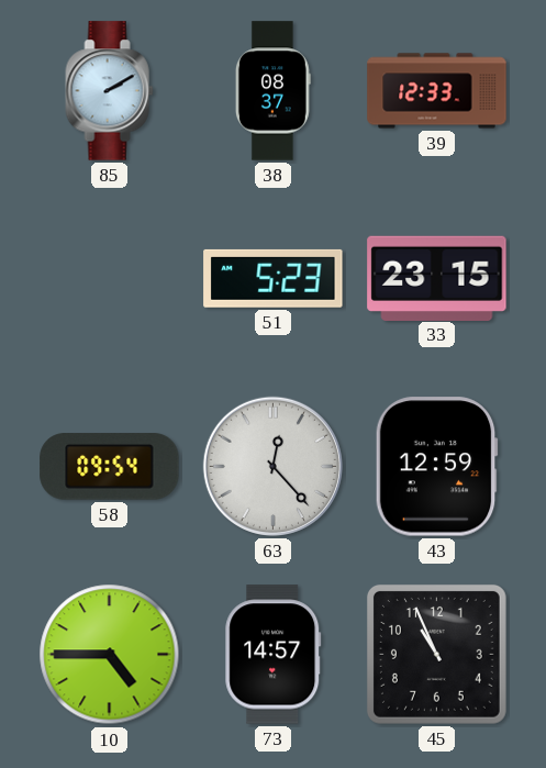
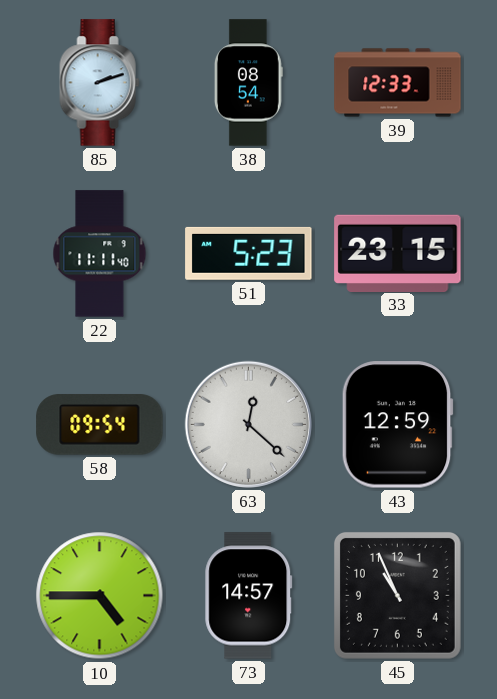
85: 2:10 -> 2:12 (100, 83)
38: 08:37 -> 08:54 (248, 83)
22: none -> 11:11 (100, 254)
63: 12:23 -> 12:22 (248, 424)
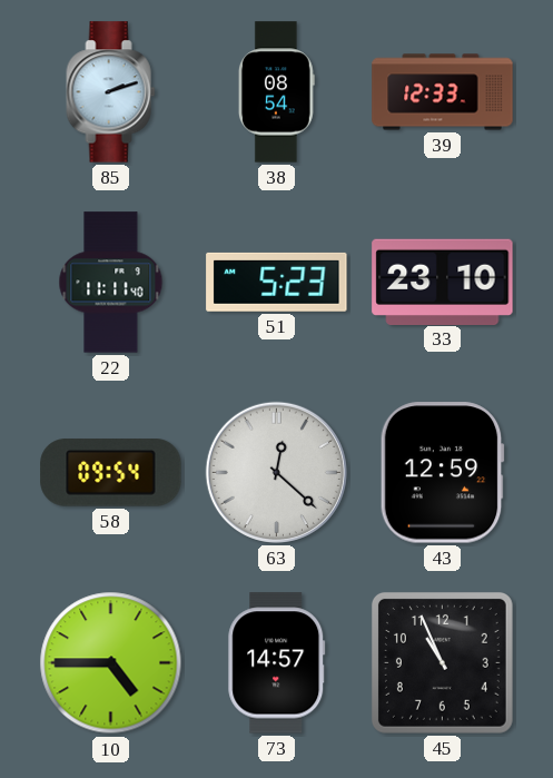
33: 23:15 -> 23:10 (443, 282)
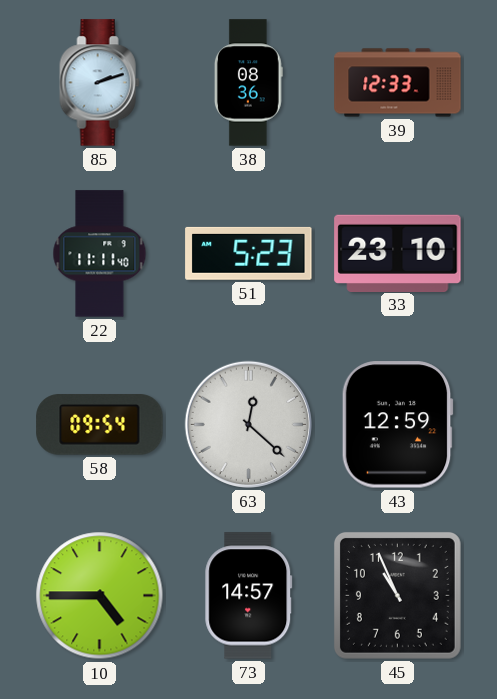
38: 08:54 -> 08:36 (248, 83)
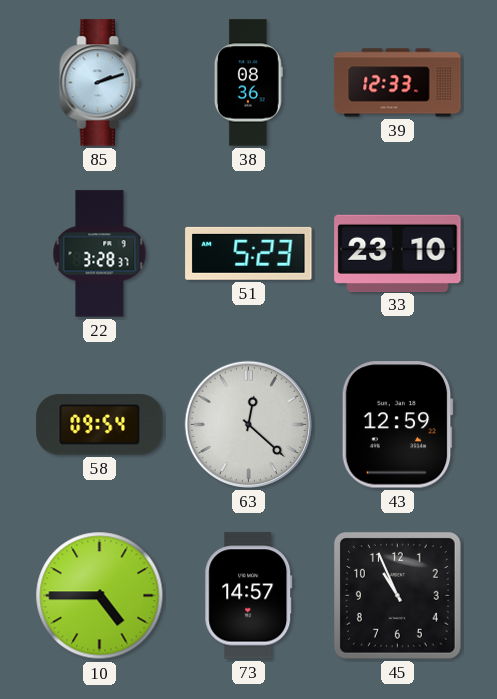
22: 11:11 -> 3:28 (100, 254)
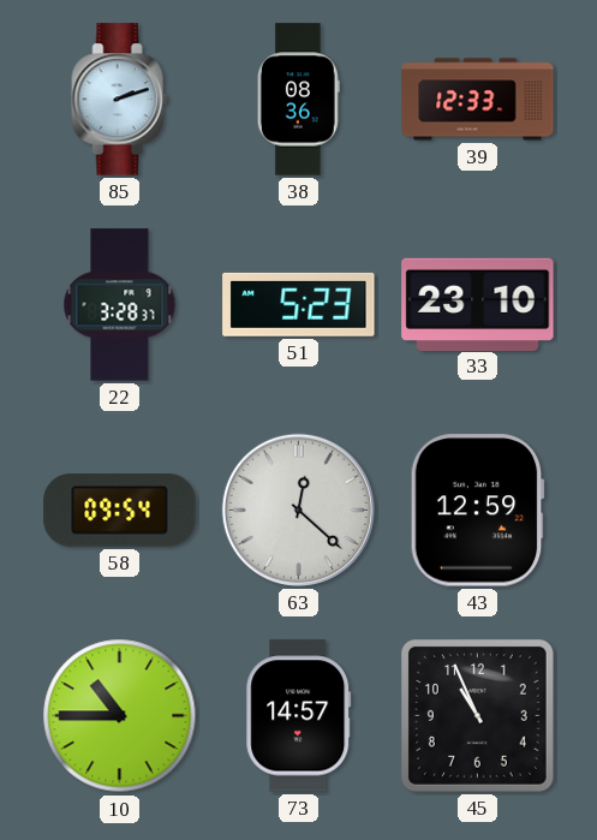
10: 4:45 -> 10:45 (120, 716)
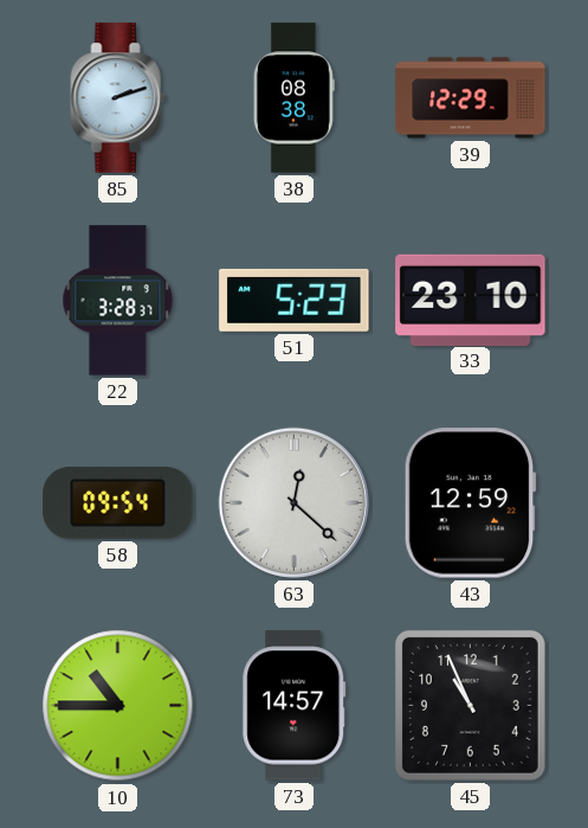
38: 08:36 -> 08:38 (293, 98)
39: 12:33 -> 12:29 (471, 98)
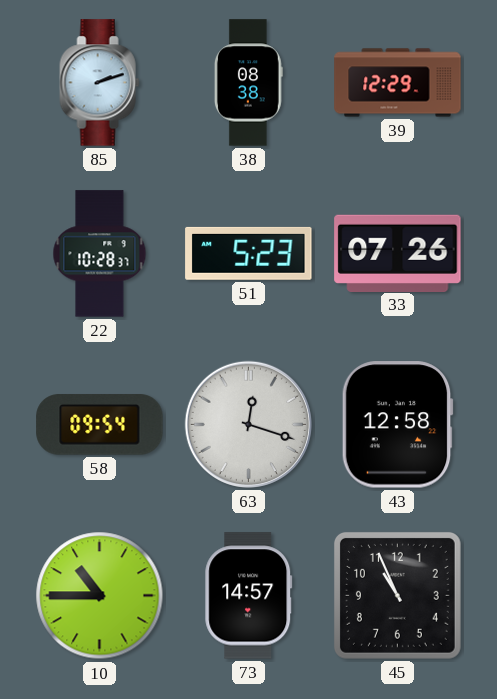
22: 3:28 -> 10:28 (100, 254)
33: 23:10 -> 07:26 (398, 253)
63: 12:22 -> 12:18 (248, 424)
43: 12:59 -> 12:58 (397, 425)
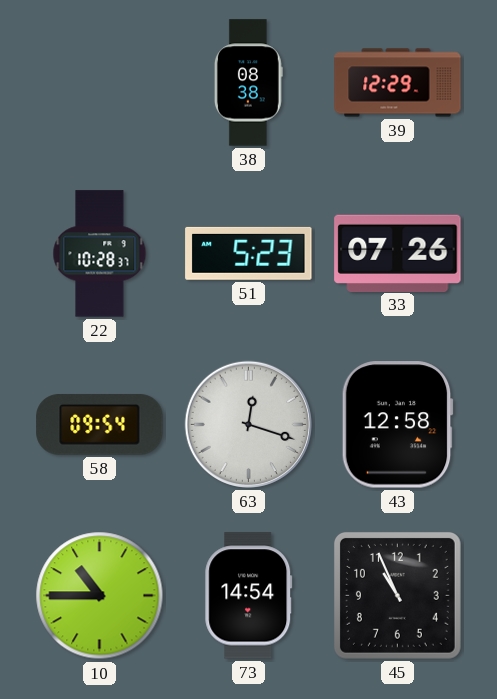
85: 2:12 -> none (100, 83)
73: 14:57 -> 14:54 (249, 596)
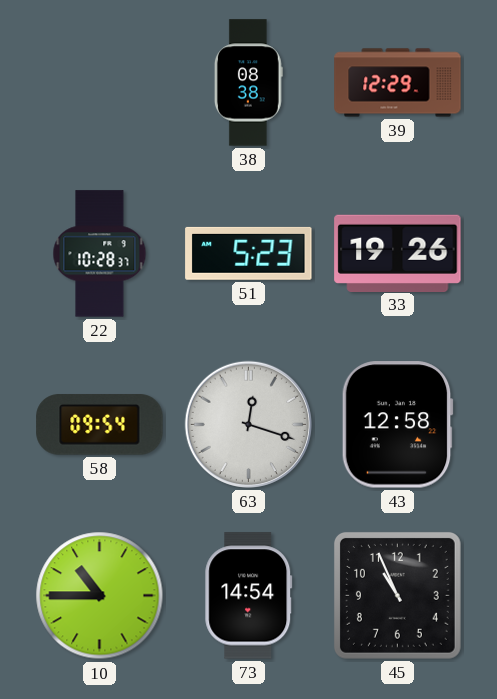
33: 07:26 -> 19:26 (398, 253)
